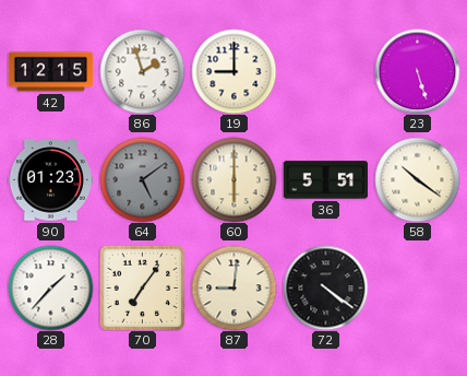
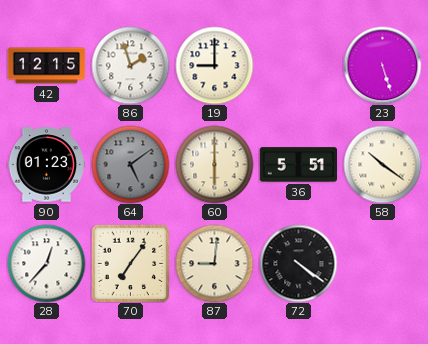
28: 1:37 -> 12:37 (46, 263)
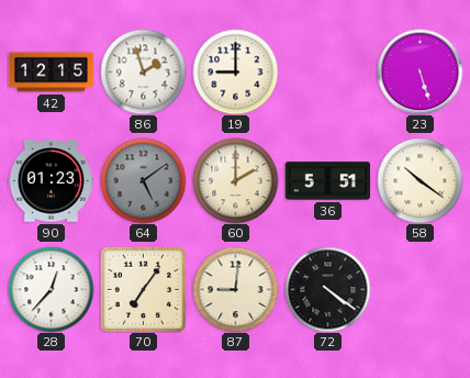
60: 6:00 -> 2:00 (235, 180)
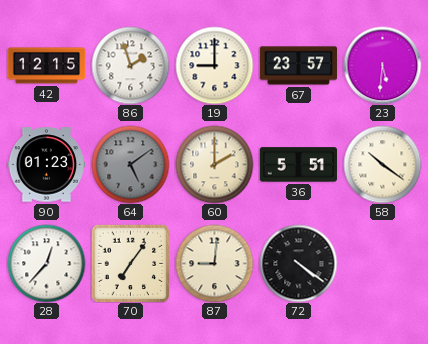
67: none -> 23:57 (298, 66)
23: 5:27 -> 5:31 (382, 65)
